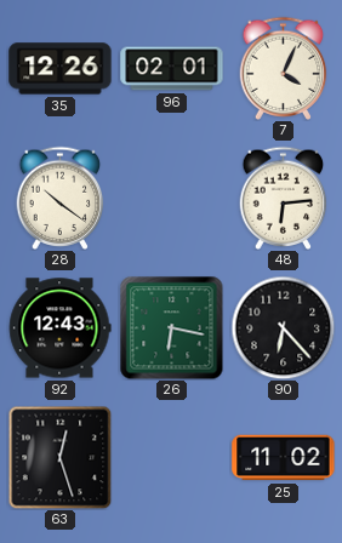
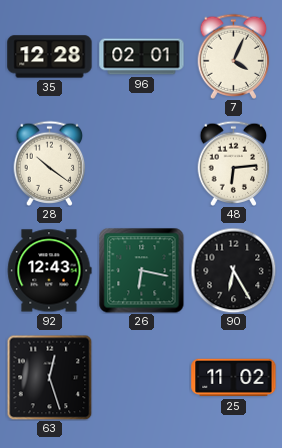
35: 12:26 -> 12:28 (50, 57)
90: 6:23 -> 6:25 (233, 270)
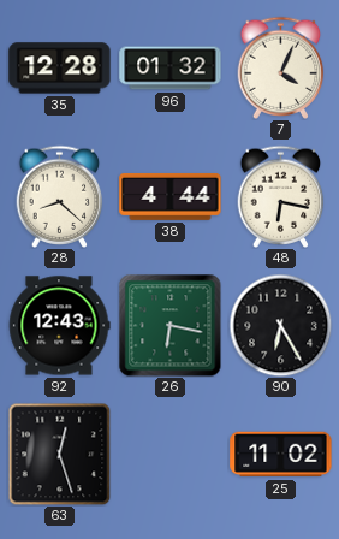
96: 02:01 -> 01:32 (171, 69)
28: 10:21 -> 8:22 (60, 196)
38: none -> 4:44 (171, 196)
48: 6:14 -> 6:17 (281, 196)
